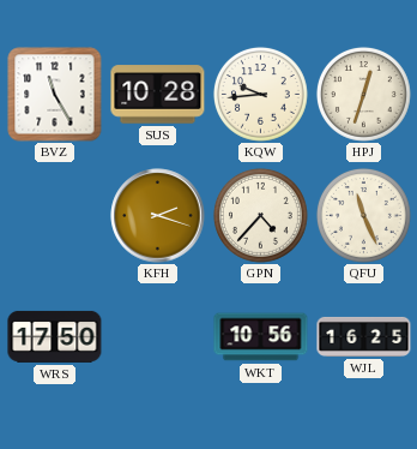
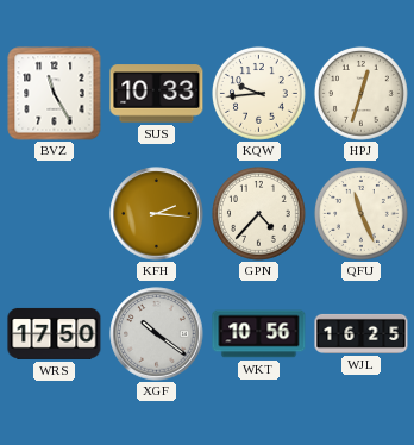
SUS: 10:28 -> 10:33 (157, 94)
KFH: 2:18 -> 2:16 (157, 214)
XGF: none -> 10:21 (157, 334)
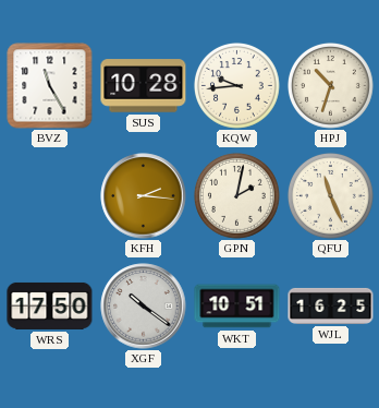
SUS: 10:33 -> 10:28 (144, 86)
HPJ: 12:33 -> 10:33 (331, 86)
GPN: 4:37 -> 2:02 (237, 196)
WKT: 10:56 -> 10:51 (237, 307)
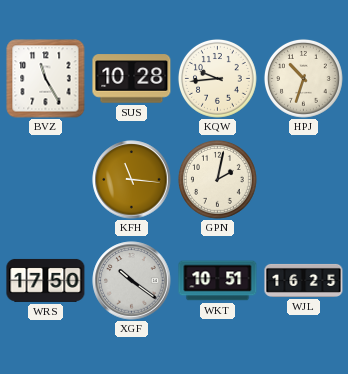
KFH: 2:16 -> 11:16 (132, 180)
QFU: 11:26 -> none (331, 196)
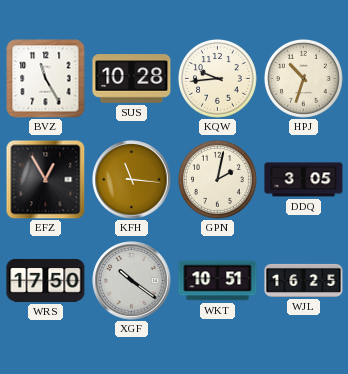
EFZ: none -> 12:55 (45, 179)
DDQ: none -> 3:05 (304, 180)
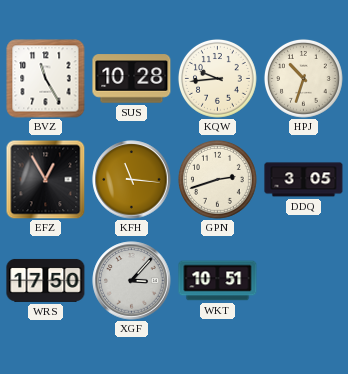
GPN: 2:02 -> 2:42 (218, 180)
XGF: 10:21 -> 3:07 (132, 281)
WJL: 16:25 -> none (304, 280)
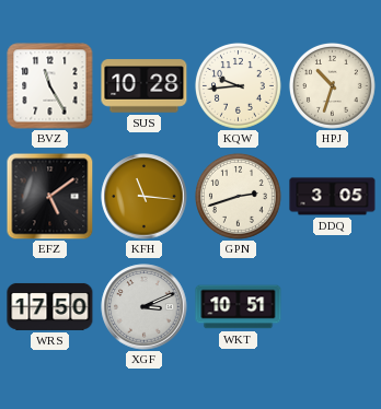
EFZ: 12:55 -> 5:09 (49, 196)
XGF: 3:07 -> 3:11 (145, 307)
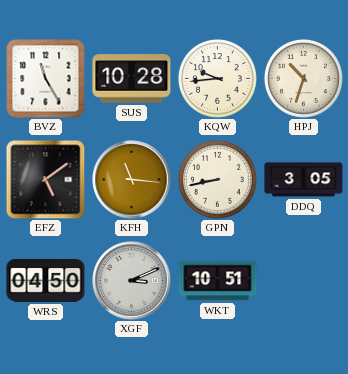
GPN: 2:42 -> 8:43 (218, 180)
WRS: 17:50 -> 04:50 (46, 280)
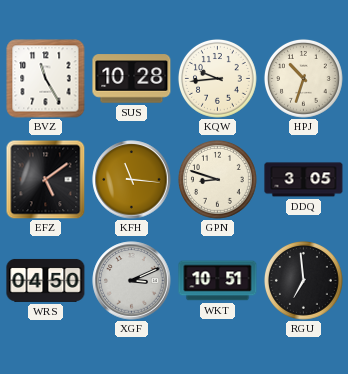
GPN: 8:43 -> 8:48 (218, 180)
RGU: none -> 6:59 (304, 281)
